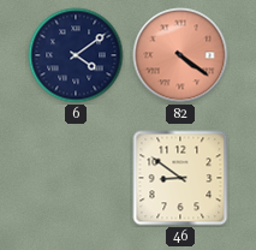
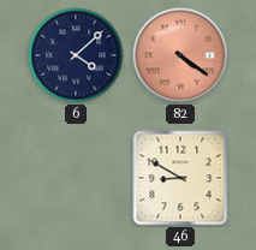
6: 4:09 -> 4:08 (76, 55)
46: 8:51 -> 8:50 (180, 178)
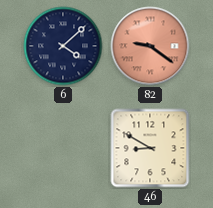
82: 4:21 -> 9:21 (150, 46)
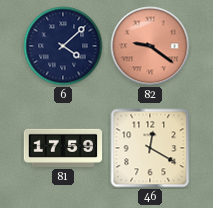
81: none -> 17:59 (63, 148)
46: 8:50 -> 12:20 (150, 148)
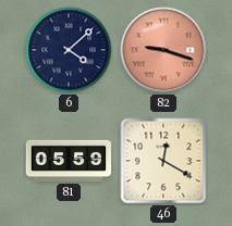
82: 9:21 -> 9:18 (163, 50)
81: 17:59 -> 05:59 (69, 161)
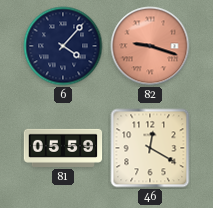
6: 4:08 -> 4:07 (63, 46)
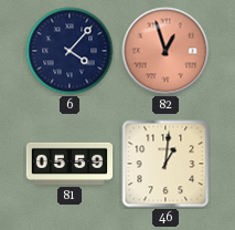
82: 9:18 -> 12:57 (165, 51)
46: 12:20 -> 1:01 (165, 164)
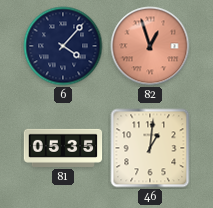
81: 05:59 -> 05:35 (63, 148)
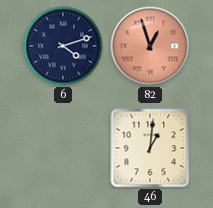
6: 4:07 -> 4:12 (63, 46)
81: 05:35 -> none (63, 148)
